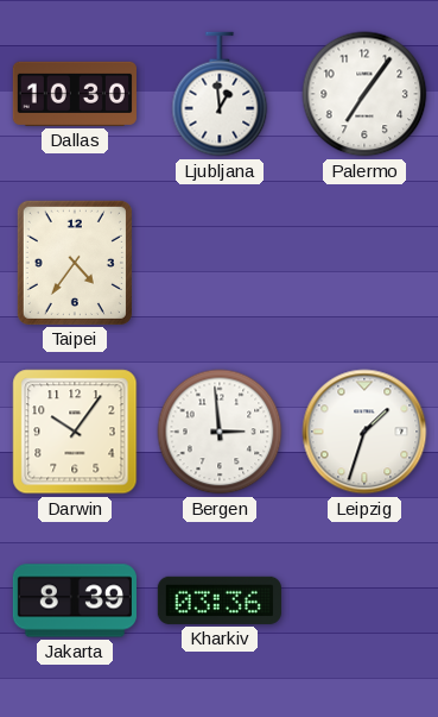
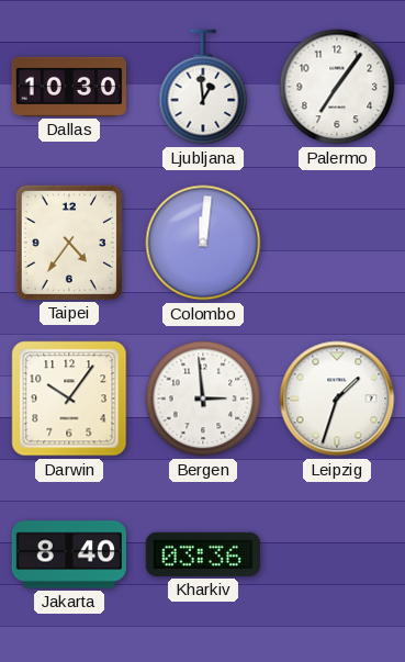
Colombo: none -> 12:01 (203, 243)
Jakarta: 8:39 -> 8:40 (69, 554)
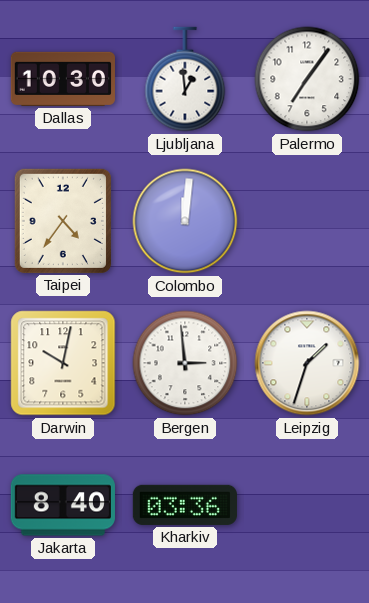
Darwin: 10:06 -> 10:02 (63, 363)
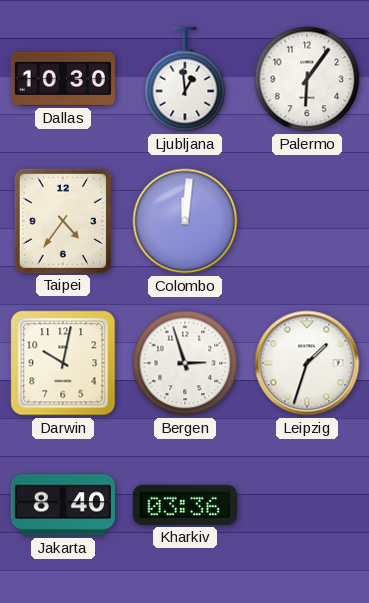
Palermo: 7:06 -> 6:06 (307, 79)
Bergen: 2:59 -> 2:57 (185, 363)
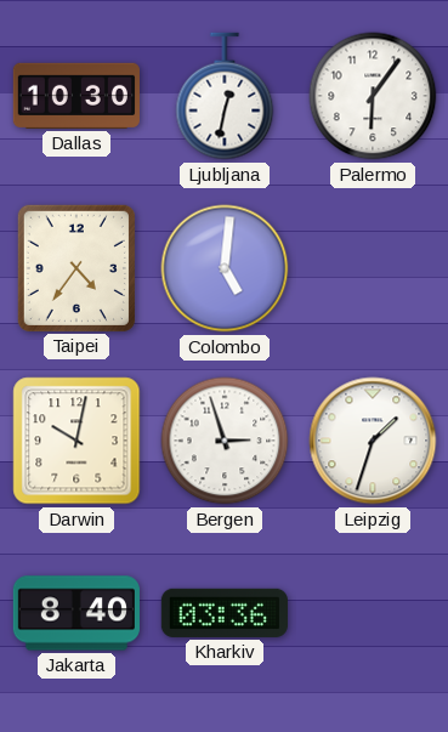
Ljubljana: 12:59 -> 12:32 (225, 96)
Colombo: 12:01 -> 5:01 (225, 268)
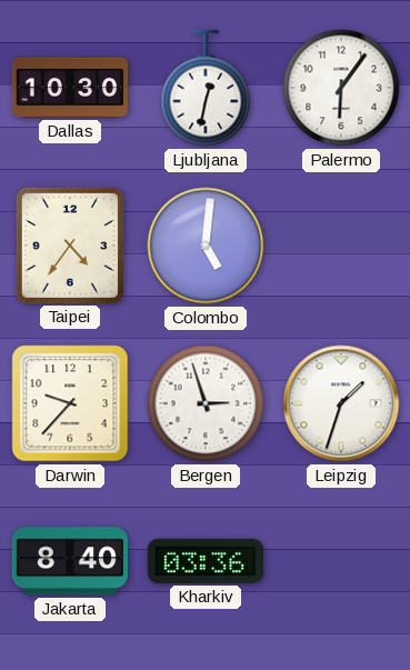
Darwin: 10:02 -> 9:37 (70, 403)
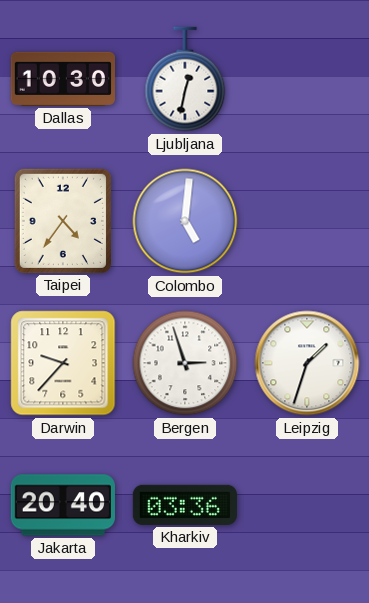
Palermo: 6:06 -> none (341, 88)
Jakarta: 8:40 -> 20:40 (63, 505)
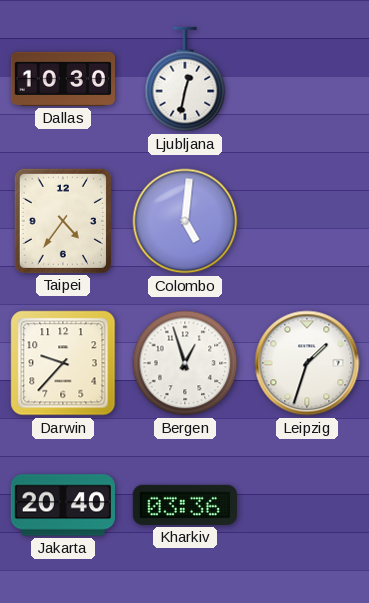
Bergen: 2:57 -> 12:57 (185, 363)
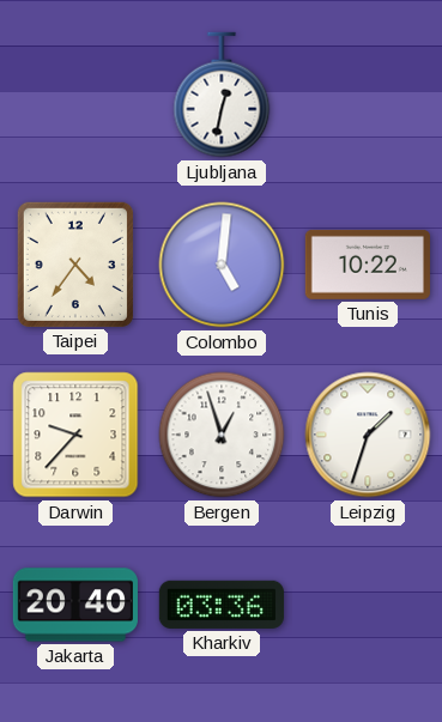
Dallas: 10:30 -> none (63, 79)
Tunis: none -> 10:22 (368, 265)
